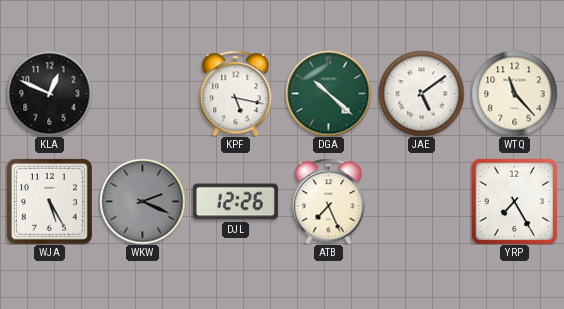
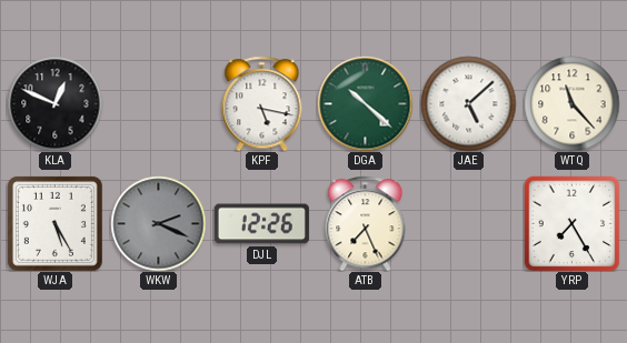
JAE: 5:09 -> 5:08 (468, 103)
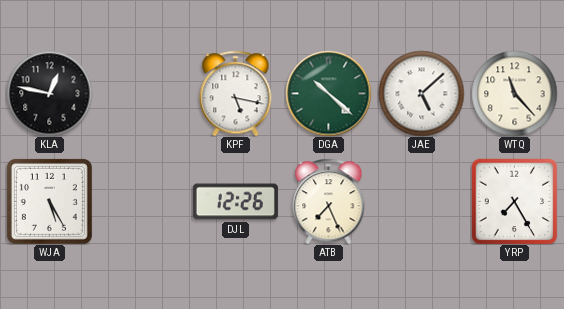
KLA: 12:49 -> 12:47 (49, 93)
WKW: 2:19 -> none (158, 223)
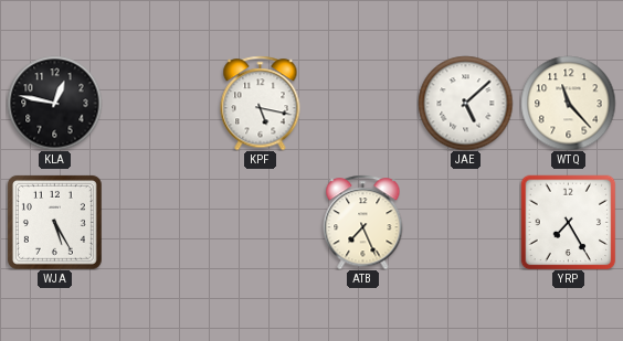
DGA: 10:22 -> none (328, 93)
DJL: 12:26 -> none (235, 202)
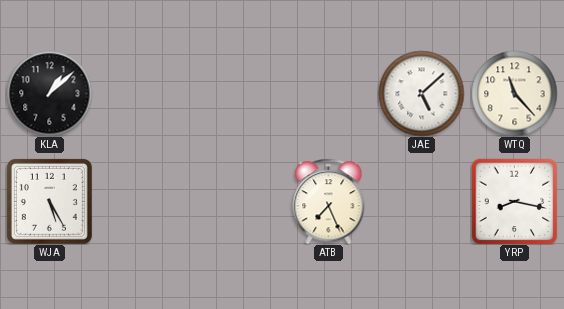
KLA: 12:47 -> 1:08 (49, 93)
KPF: 5:17 -> none (261, 103)
YRP: 7:25 -> 8:17 (514, 201)
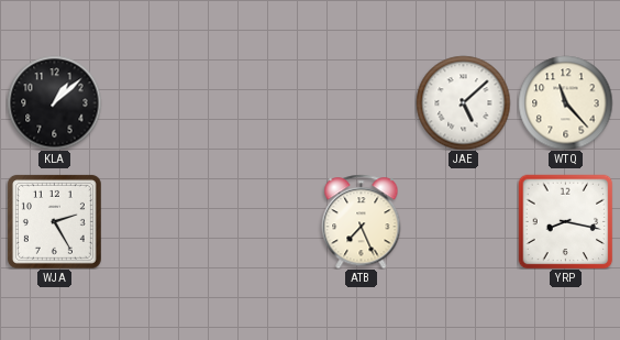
WJA: 5:25 -> 2:25 (54, 221)
